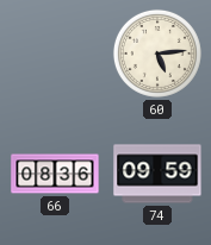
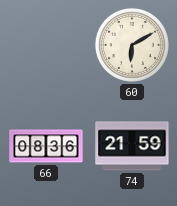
60: 5:14 -> 6:10 (132, 45)
74: 09:59 -> 21:59 (132, 146)
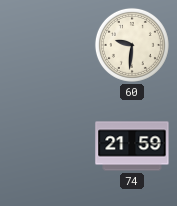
60: 6:10 -> 9:31 (132, 45)
66: 08:36 -> none (46, 146)
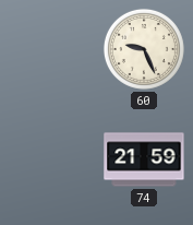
60: 9:31 -> 9:26 (144, 49)
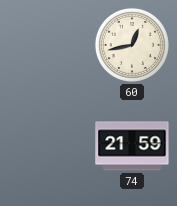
60: 9:26 -> 12:43 (132, 45)
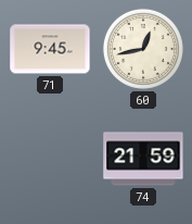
71: none -> 9:45 (50, 49)
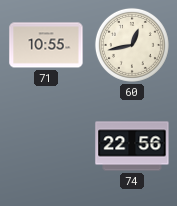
71: 9:45 -> 10:55 (46, 45)
74: 21:59 -> 22:56 (132, 146)
